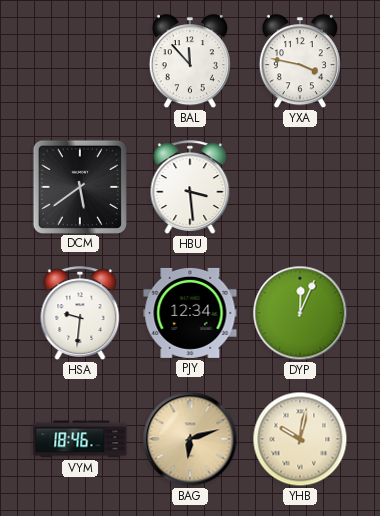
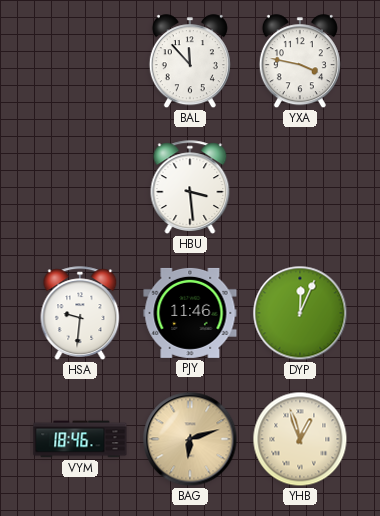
DCM: 5:39 -> none (79, 186)
PJY: 12:34 -> 11:46 (190, 313)
YHB: 10:02 -> 12:57 (300, 439)
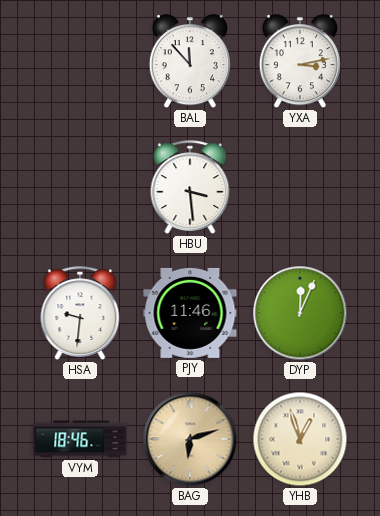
YXA: 3:47 -> 3:13 (300, 62)
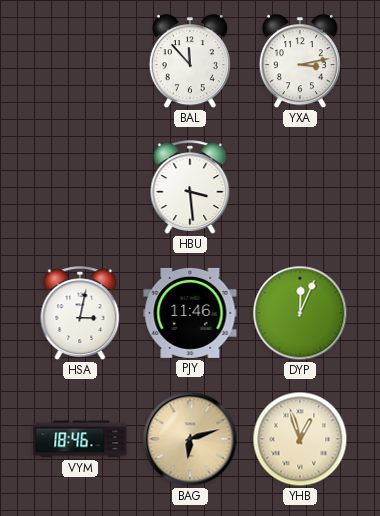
HSA: 9:31 -> 3:02 (80, 313)
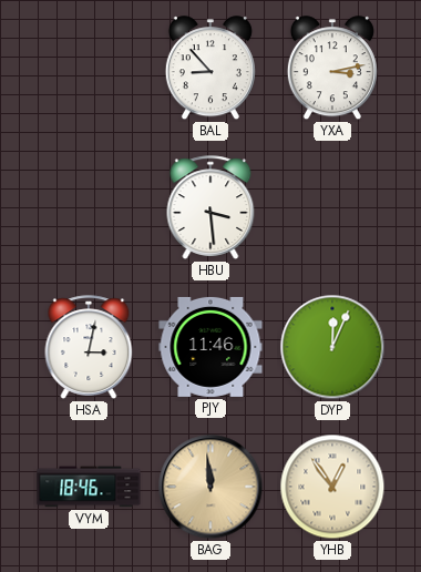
BAL: 11:53 -> 8:53 (210, 69)
BAG: 6:12 -> 11:59 (210, 487)
YHB: 12:57 -> 12:54 (332, 487)
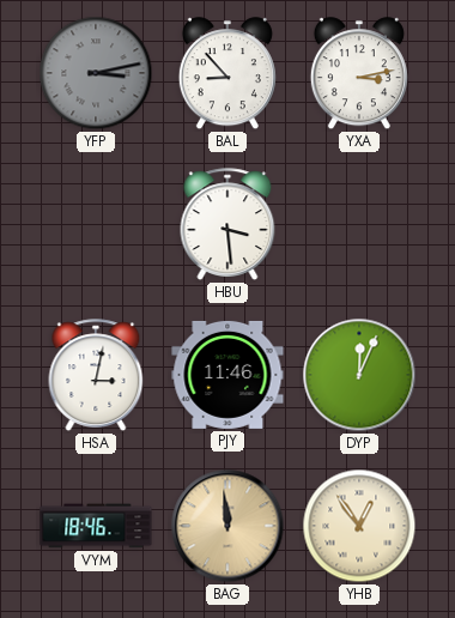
YFP: none -> 3:13 (96, 73)
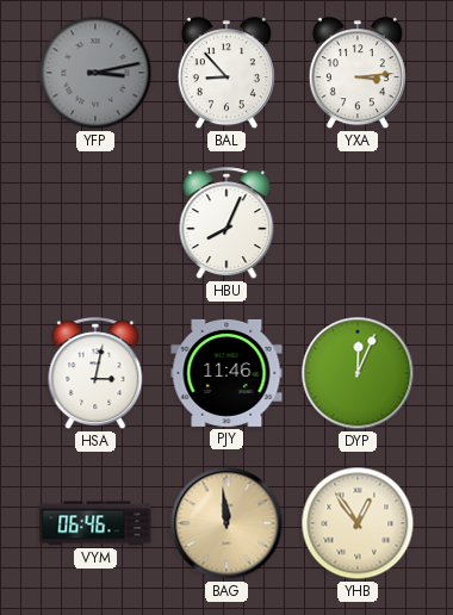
YXA: 3:13 -> 3:14 (358, 74)
HBU: 3:29 -> 8:04 (226, 223)
VYM: 18:46 -> 06:46 (95, 523)
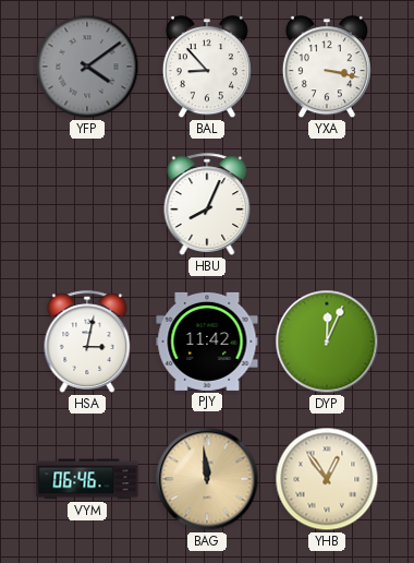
YFP: 3:13 -> 4:09 (87, 67)
YXA: 3:14 -> 3:17 (327, 68)
PJY: 11:46 -> 11:42 (207, 342)
